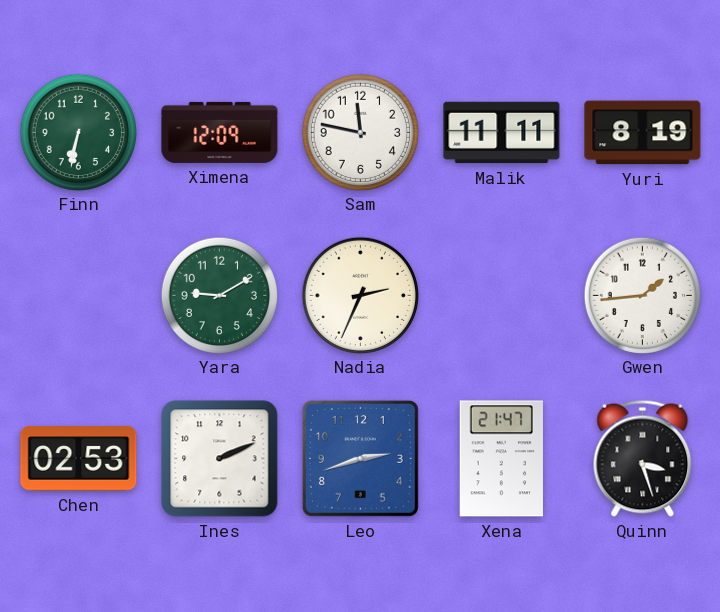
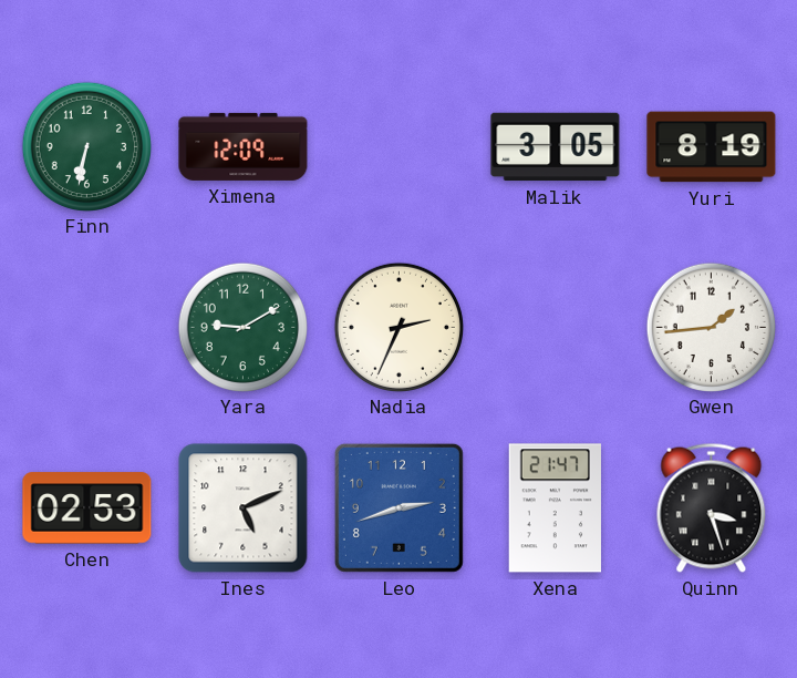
Sam: 11:47 -> none (360, 132)
Malik: 11:11 -> 3:05 (556, 147)
Ines: 2:11 -> 5:11 (244, 508)
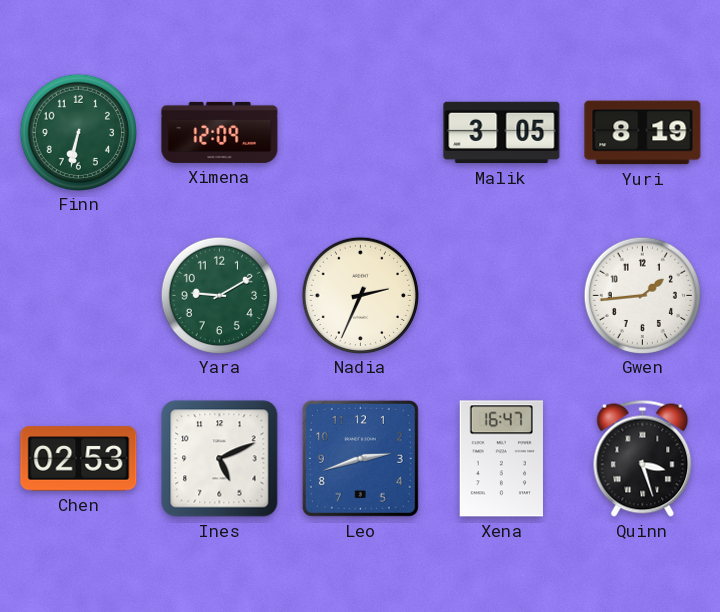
Xena: 21:47 -> 16:47 (501, 459)
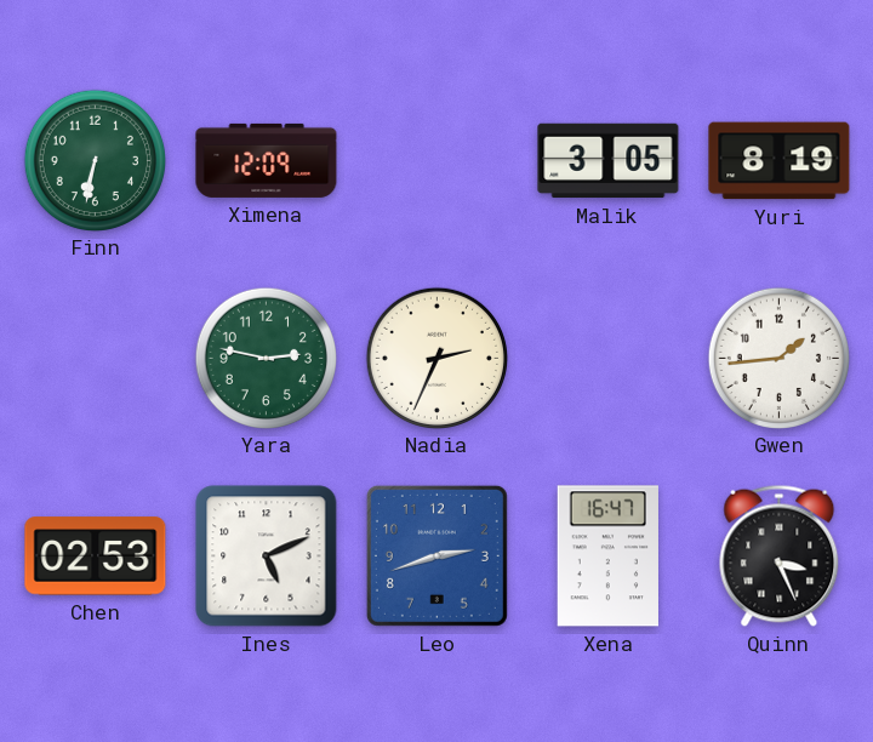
Yara: 9:10 -> 2:47 (266, 358)
Quinn: 3:27 -> 3:26 (780, 555)
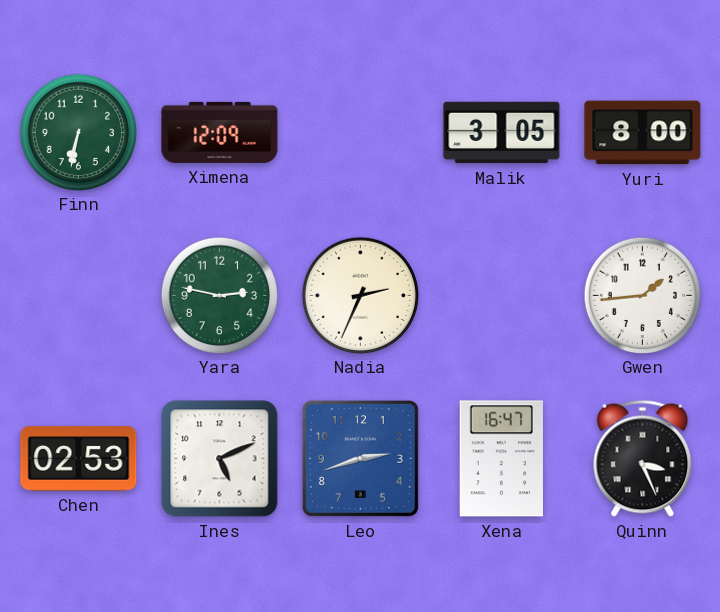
Yuri: 8:19 -> 8:00 (643, 133)
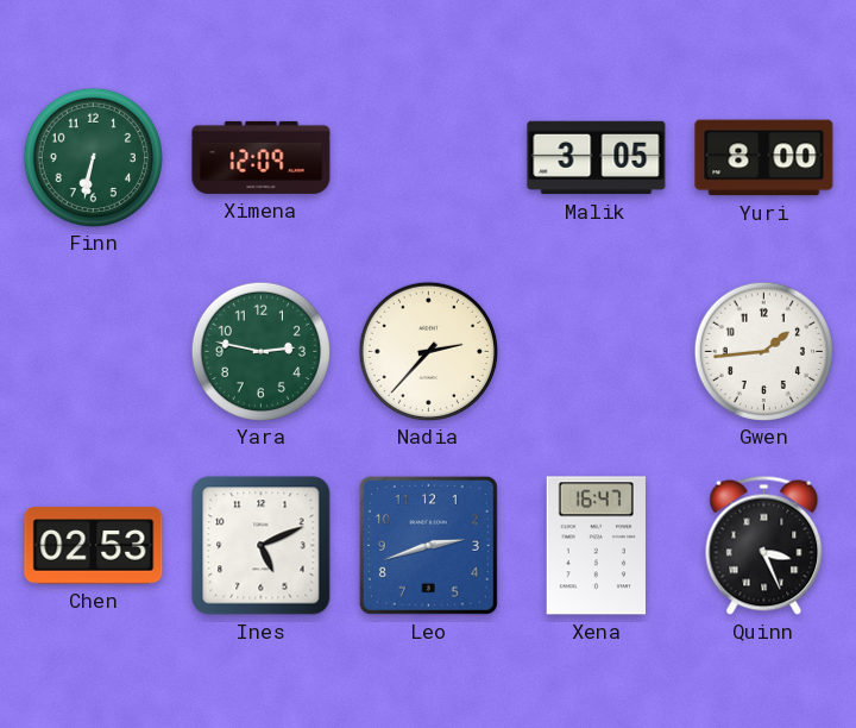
Nadia: 2:34 -> 2:37 (428, 351)
